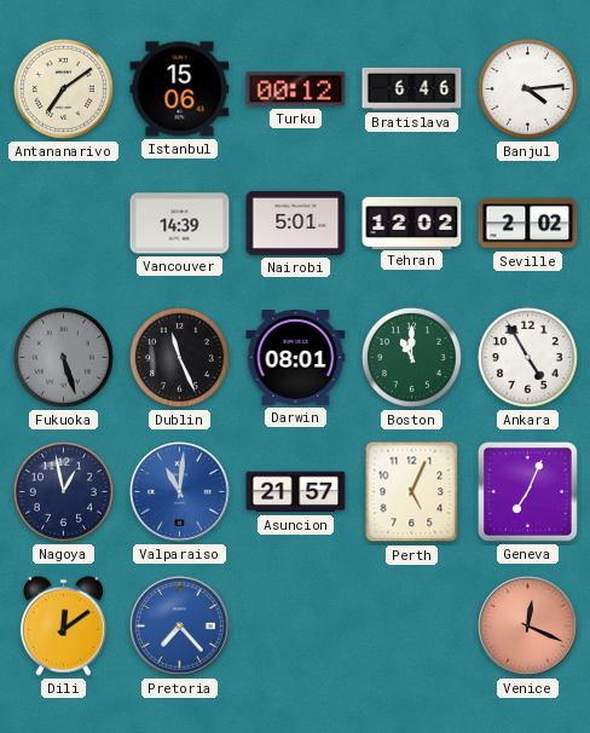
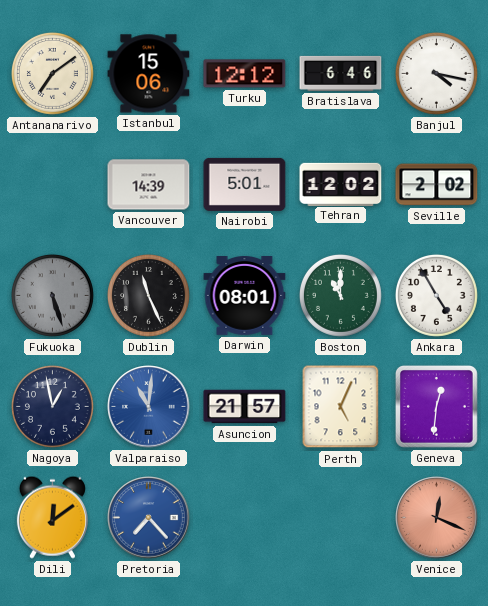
Turku: 00:12 -> 12:12 (245, 74)
Banjul: 4:14 -> 4:17 (436, 73)
Geneva: 7:04 -> 12:31 (436, 406)
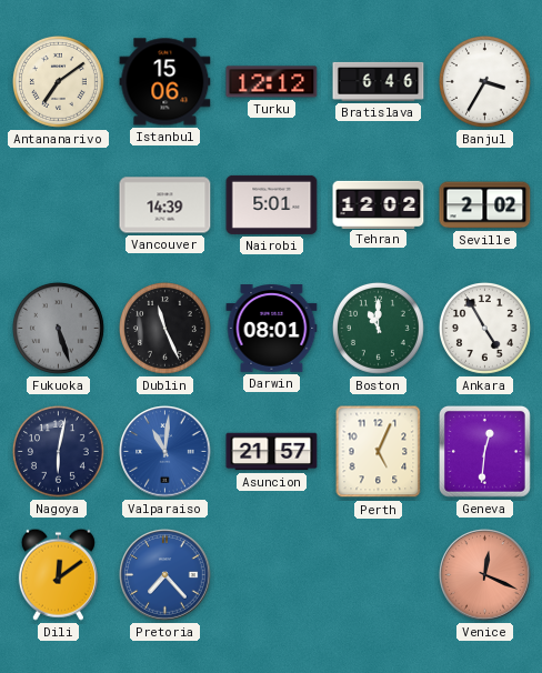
Banjul: 4:17 -> 3:35 (484, 81)
Nagoya: 12:58 -> 6:02 (58, 451)
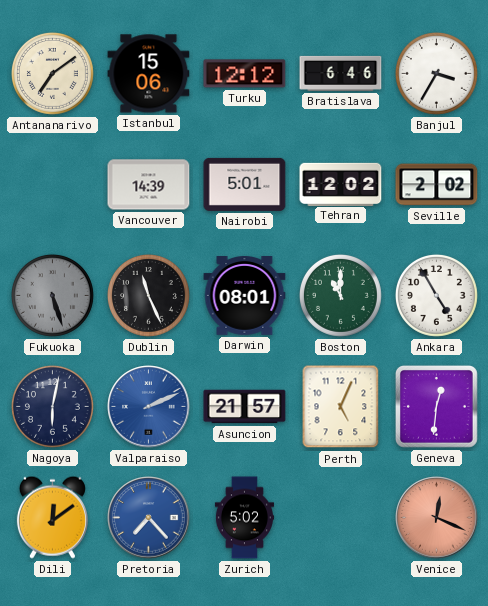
Valparaiso: 11:01 -> 2:11 (149, 407)
Zurich: none -> 5:02 (244, 518)
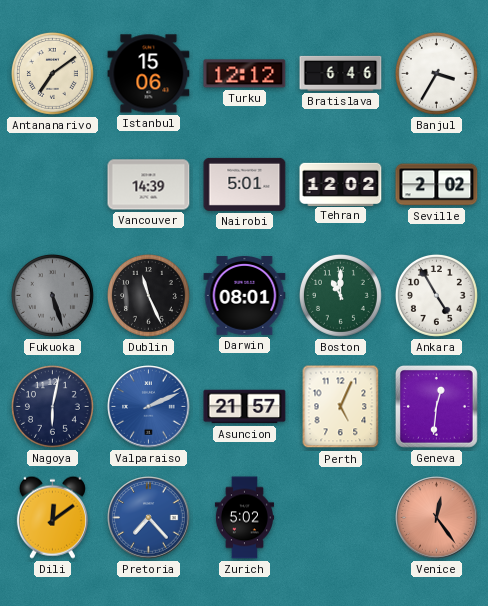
Venice: 12:19 -> 12:24 (437, 518)
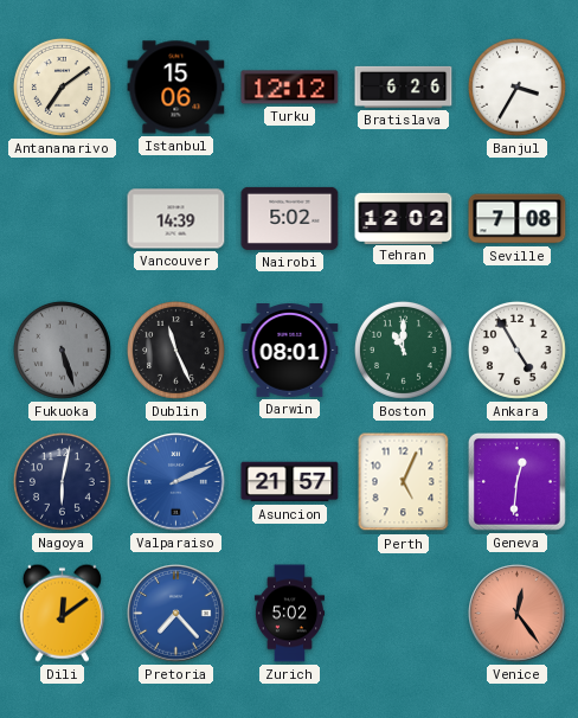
Bratislava: 6:46 -> 6:26 (404, 86)
Nairobi: 5:01 -> 5:02 (290, 218)
Seville: 2:02 -> 7:08 (518, 219)
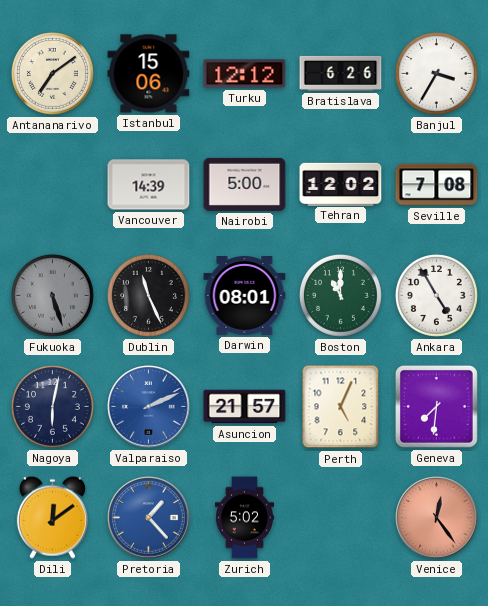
Nairobi: 5:02 -> 5:00 (245, 184)
Geneva: 12:31 -> 7:31 (436, 406)
Pretoria: 7:23 -> 1:23 (149, 518)
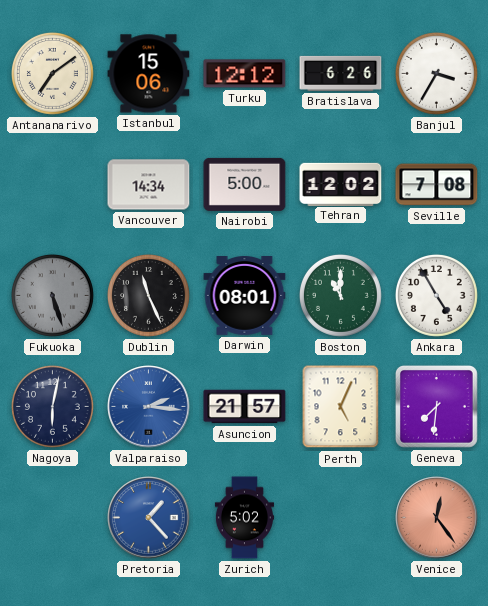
Vancouver: 14:39 -> 14:34 (149, 185)
Valparaiso: 2:11 -> 2:16 (149, 407)
Dili: 12:09 -> none (52, 517)
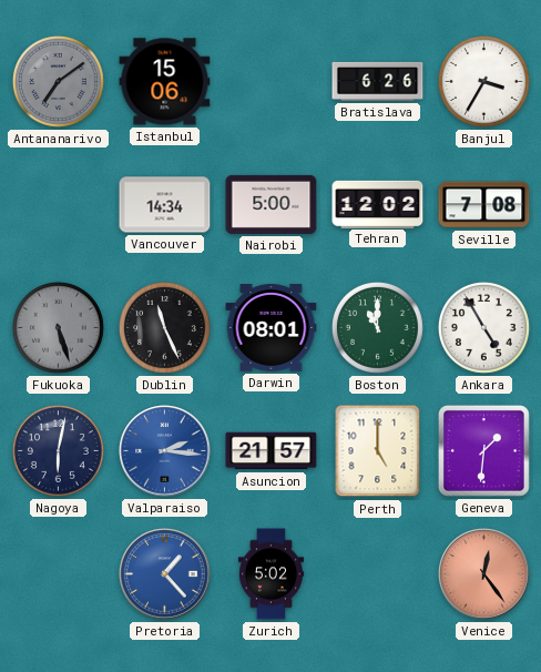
Antananarivo dial: cream -> grey (58, 81)
Turku: 12:12 -> none (245, 74)
Perth: 5:04 -> 5:00 (378, 451)
Geneva: 7:31 -> 1:31 (483, 450)
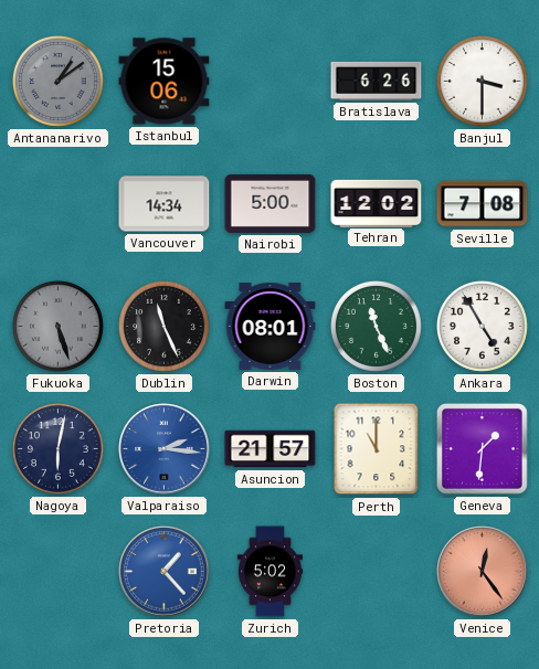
Antananarivo: 7:09 -> 1:09 (57, 81)
Banjul: 3:35 -> 3:30 (482, 81)
Boston: 11:00 -> 11:26 (376, 326)
Perth: 5:00 -> 11:00 (377, 449)
